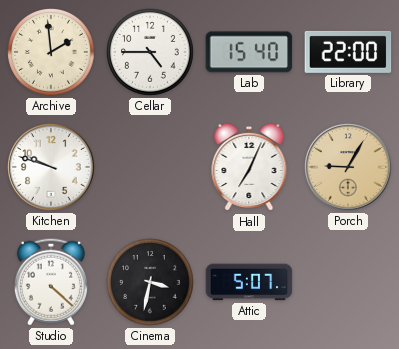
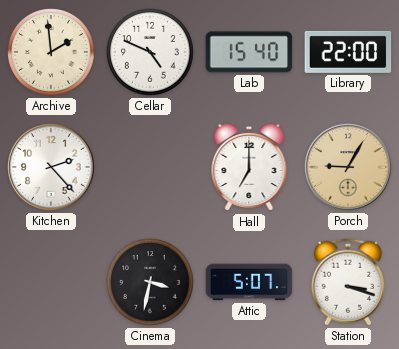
Cellar: 4:45 -> 4:49 (151, 53)
Kitchen: 9:48 -> 2:23 (51, 167)
Hall: 7:04 -> 7:00 (249, 167)
Studio: 4:22 -> none (51, 282)
Station: none -> 3:18 (348, 282)
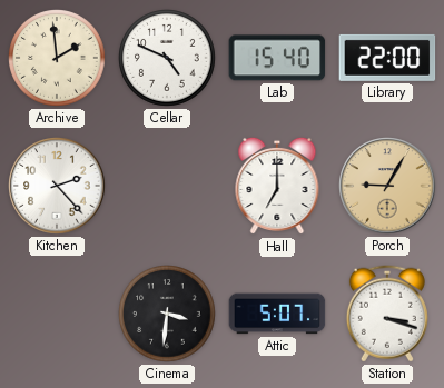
Cinema: 3:32 -> 3:31 (168, 315)
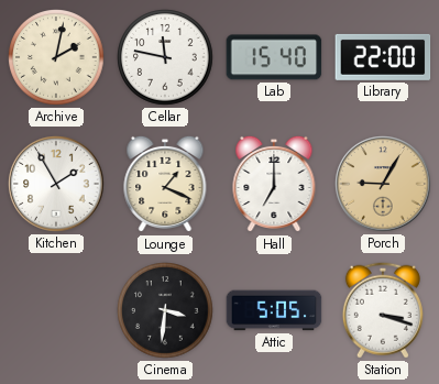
Archive: 1:59 -> 2:02 (57, 58)
Cellar: 4:49 -> 11:47 (166, 58)
Kitchen: 2:23 -> 1:55 (56, 184)
Lounge: none -> 1:19 (165, 184)
Attic: 5:07 -> 5:05 (274, 310)
